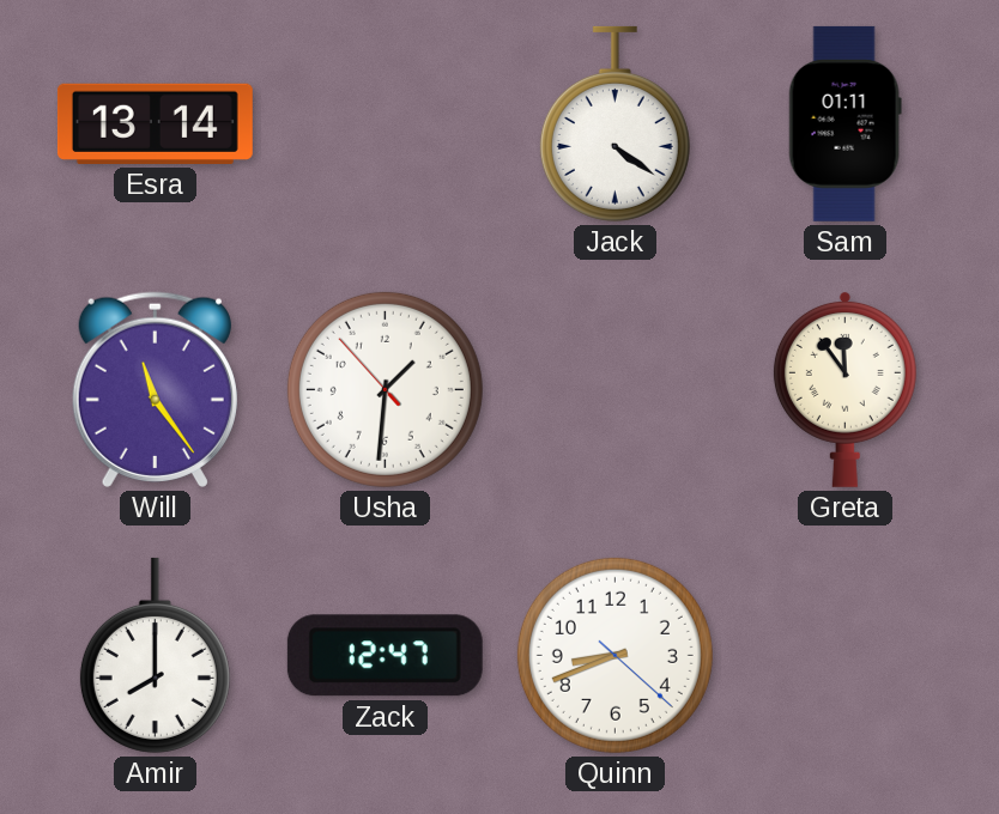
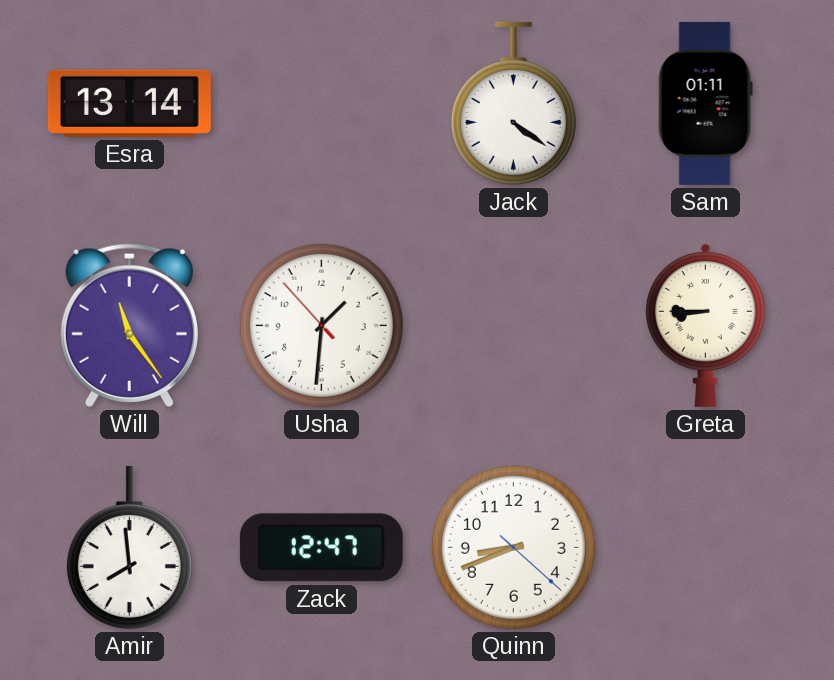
Greta: 11:54 -> 8:45 (705, 325)
Amir: 8:00 -> 7:59 (129, 547)
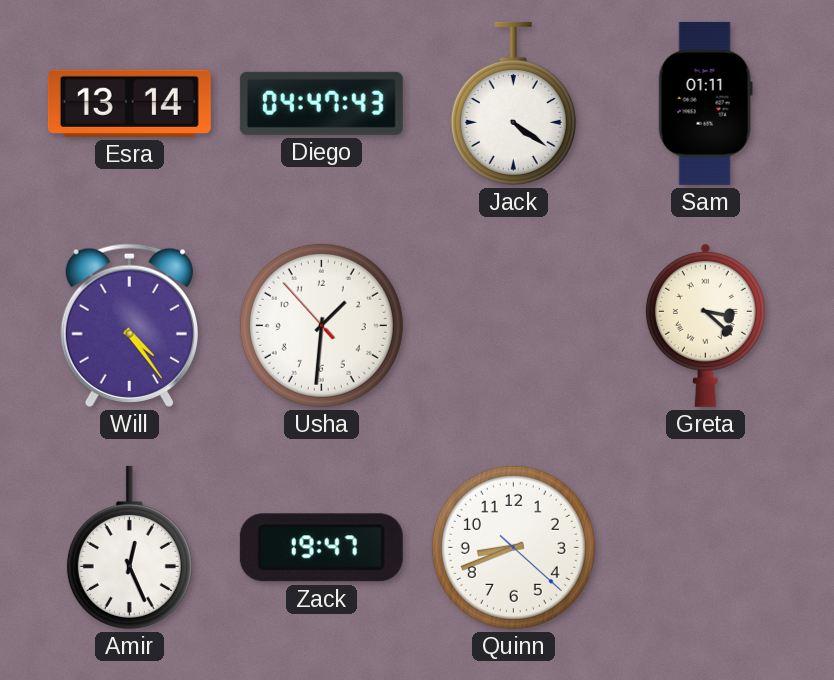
Diego: none -> 04:47 (321, 103)
Will: 11:24 -> 4:24 (129, 325)
Greta: 8:45 -> 3:22 (705, 325)
Amir: 7:59 -> 12:26 (129, 547)
Zack: 12:47 -> 19:47 (321, 548)
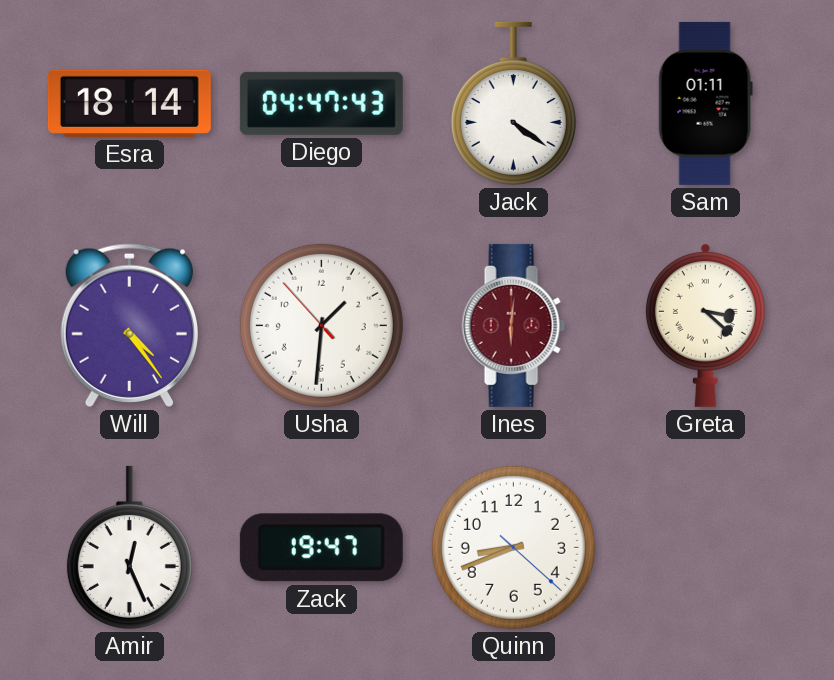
Esra: 13:14 -> 18:14 (129, 103)
Ines: none -> 6:01 (513, 325)
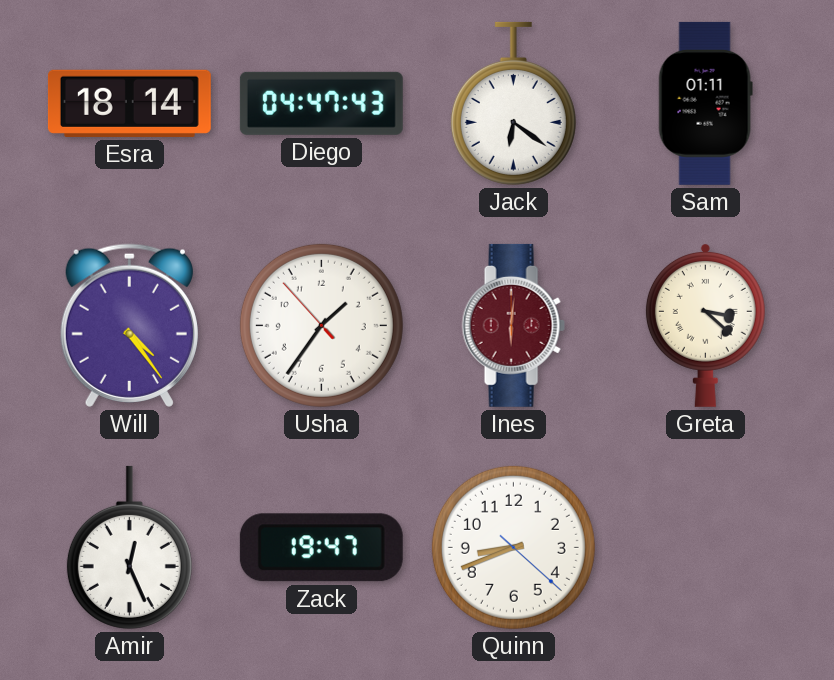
Jack: 4:21 -> 6:21 (513, 103)
Usha: 1:30 -> 1:35 (321, 325)
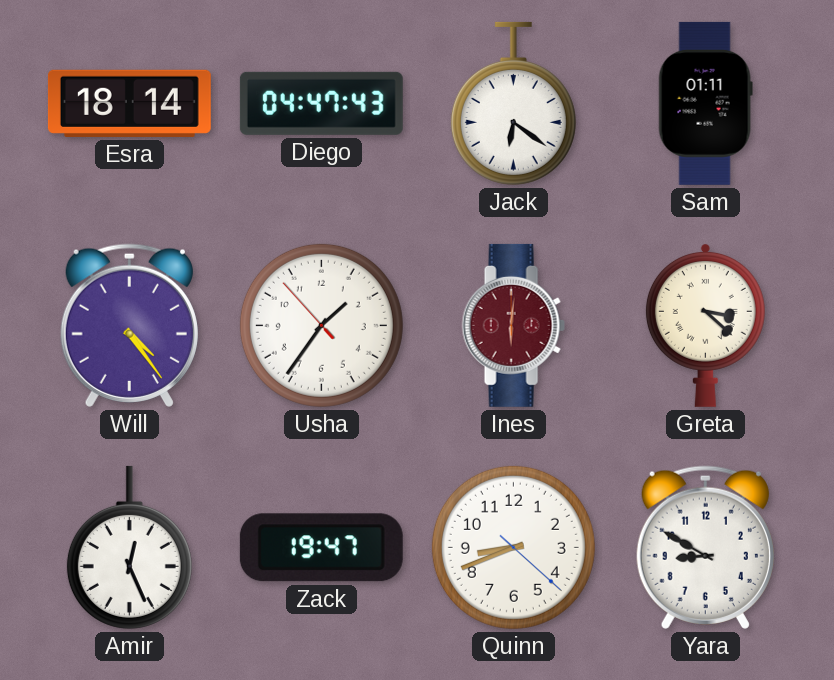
Yara: none -> 8:50 (705, 547)
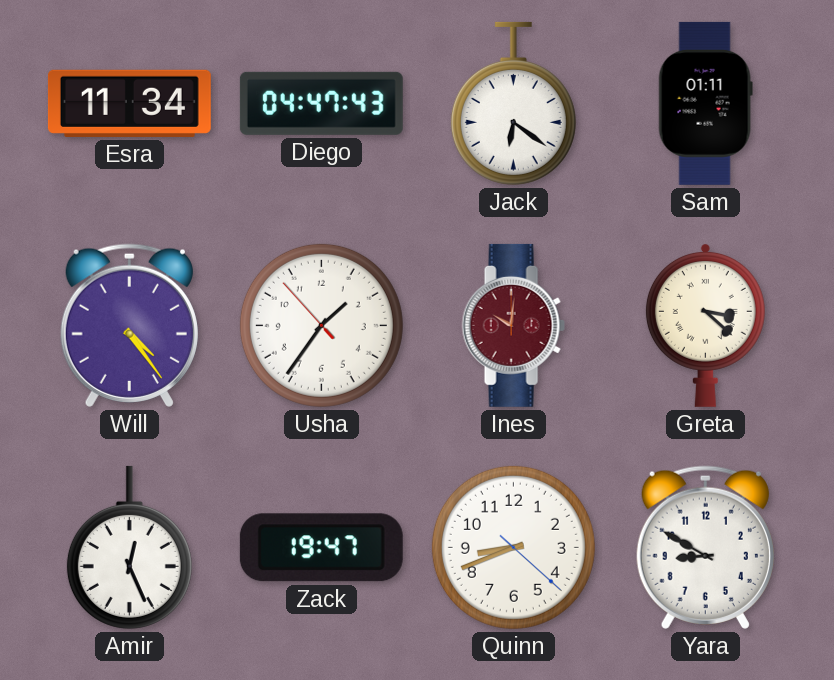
Esra: 18:14 -> 11:34 (129, 103)
Ines: 6:01 -> 10:01 (513, 325)
